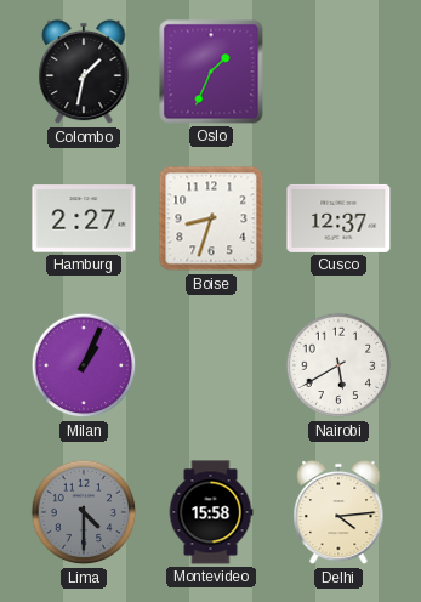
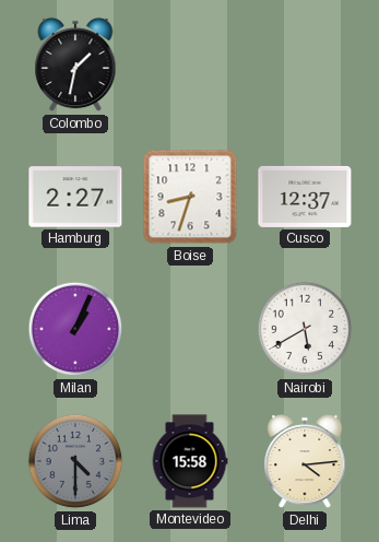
Oslo: 1:34 -> none (211, 72)
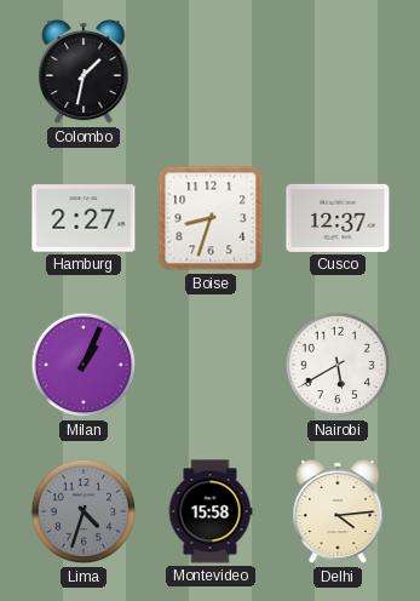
Lima: 4:30 -> 4:33 (84, 511)
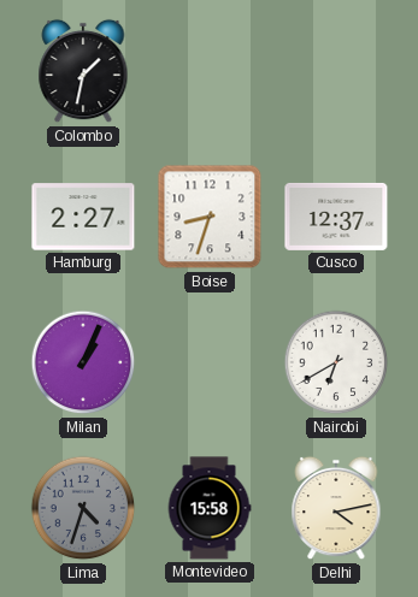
Nairobi: 5:40 -> 6:40 (336, 362)
Delhi: 4:14 -> 4:13 (336, 508)
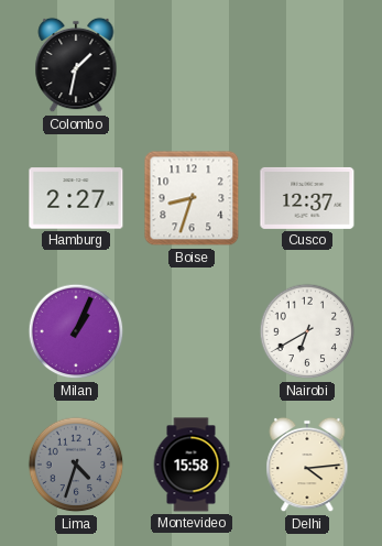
Delhi: 4:13 -> 4:14 (307, 465)
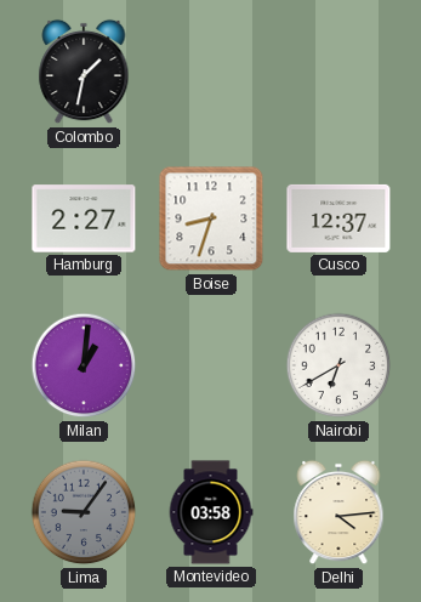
Milan: 1:04 -> 1:01 (84, 365)
Lima: 4:33 -> 9:06 (84, 512)
Montevideo: 15:58 -> 03:58 (211, 512)
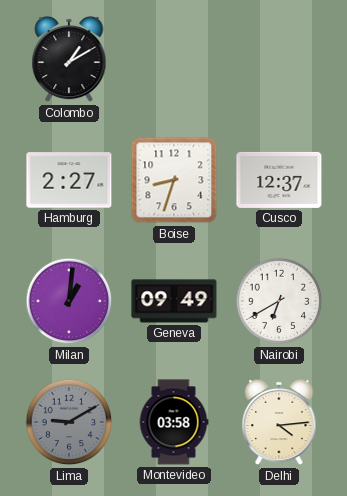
Colombo: 1:32 -> 1:10 (69, 59)
Geneva: none -> 09:49 (174, 301)
Lima: 9:06 -> 9:10 (69, 422)
